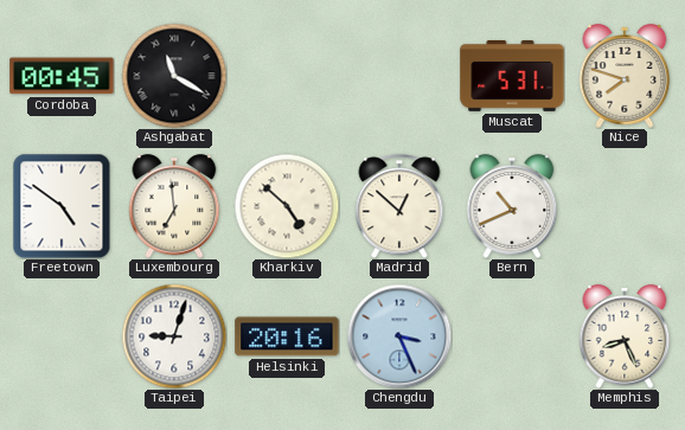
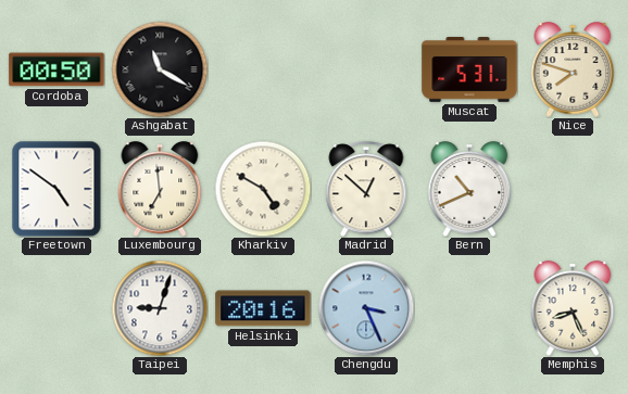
Cordoba: 00:45 -> 00:50 (56, 69)
Kharkiv: 4:52 -> 4:50 (263, 189)
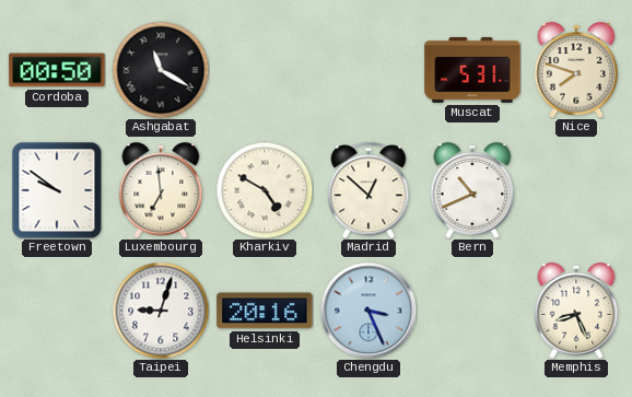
Freetown: 4:51 -> 9:51 (57, 190)
